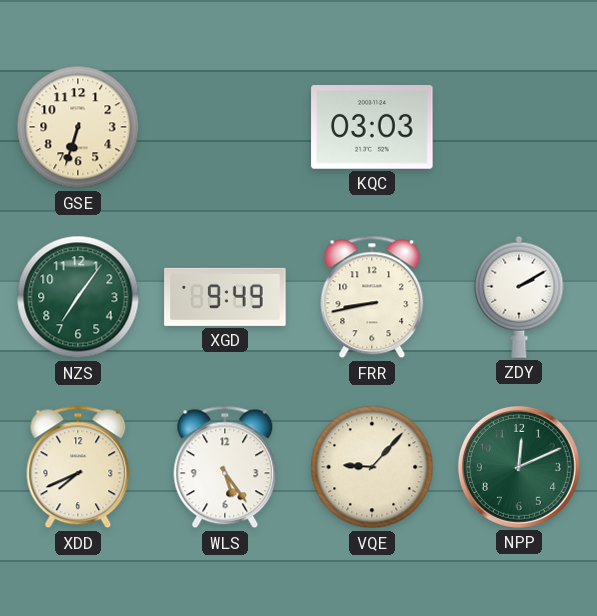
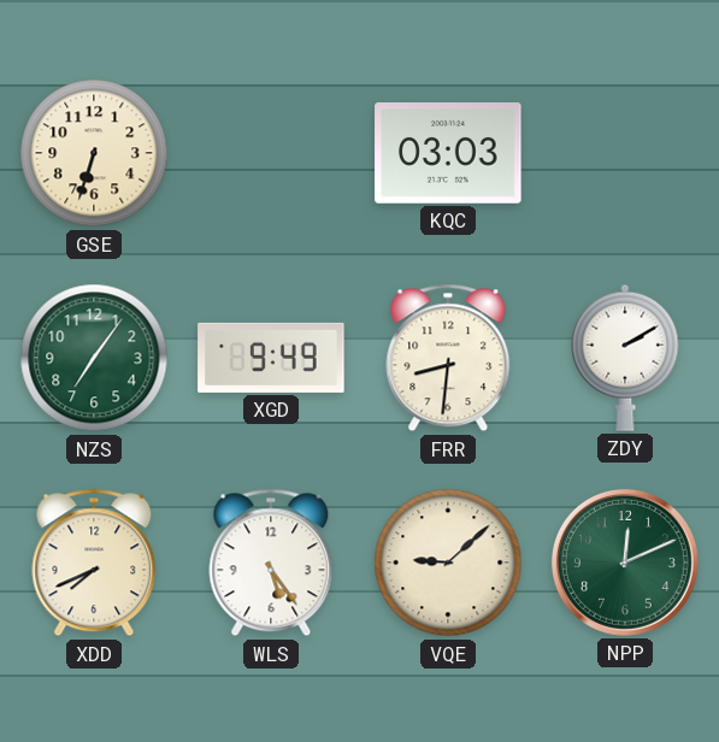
FRR: 8:43 -> 8:31 (448, 358)
VQE: 9:07 -> 9:08 (448, 563)
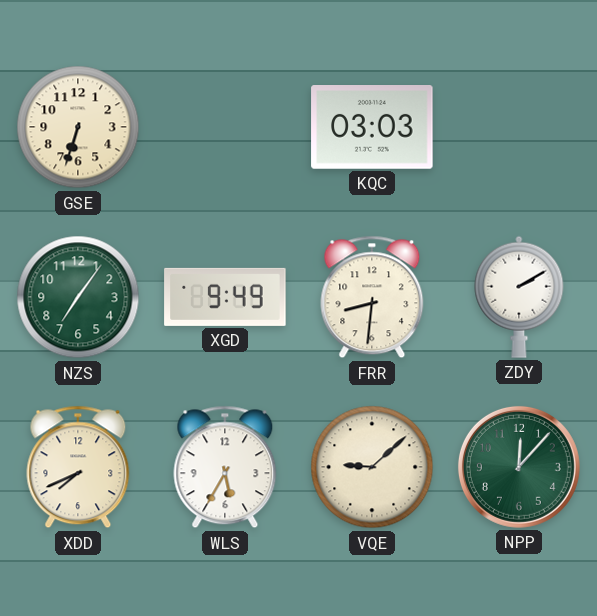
WLS: 5:24 -> 5:35 (225, 467)
NPP: 12:11 -> 12:07 (519, 467)
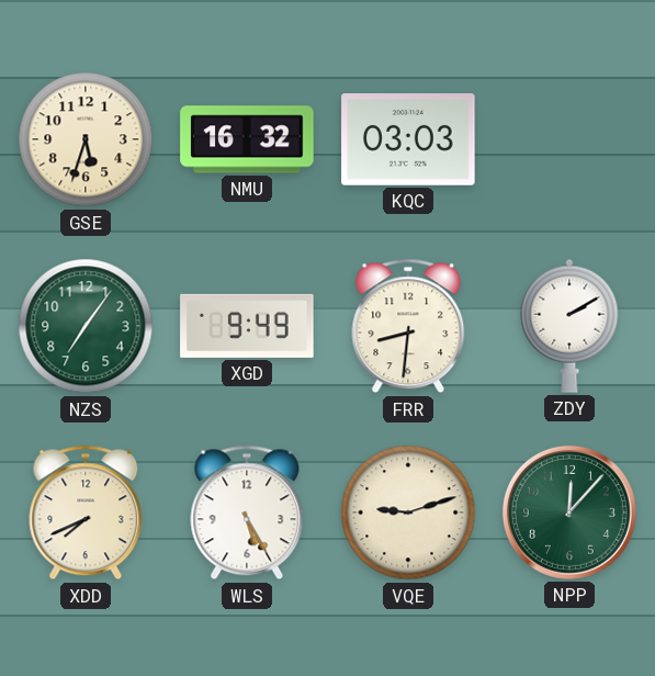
GSE: 6:33 -> 5:33 (86, 139)
NMU: none -> 16:32 (247, 139)
WLS: 5:35 -> 5:25 (247, 512)
VQE: 9:08 -> 9:12 (408, 512)
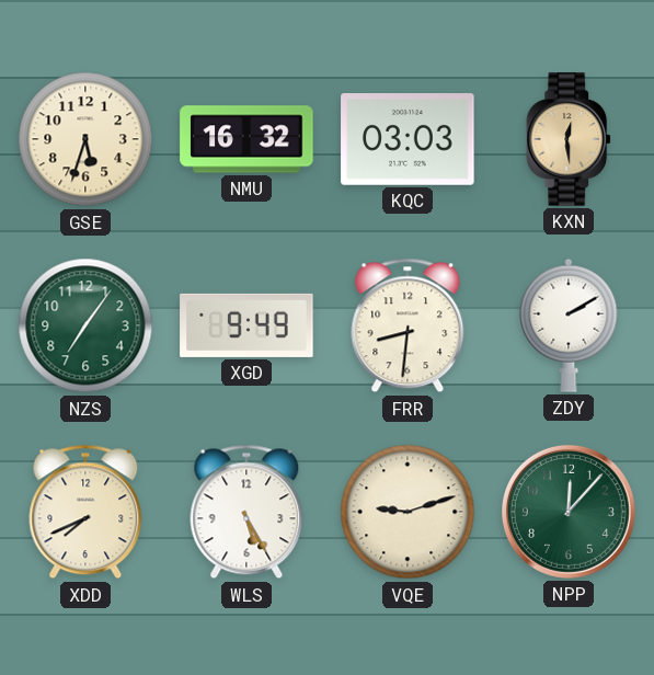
KXN: none -> 12:29 (570, 139)
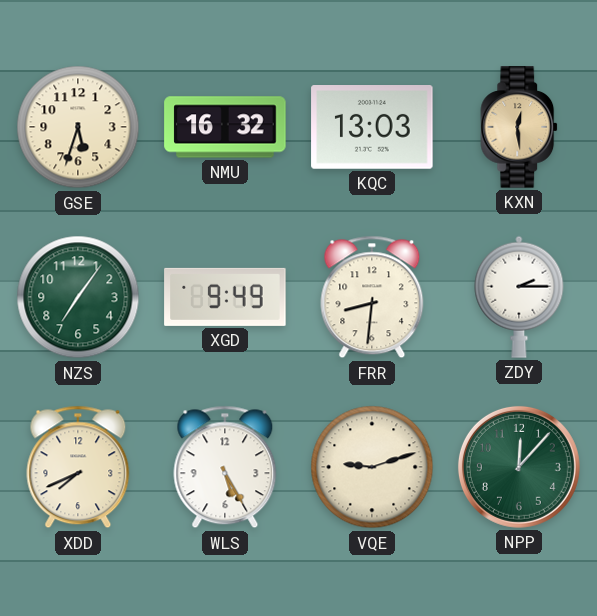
KQC: 03:03 -> 13:03 (372, 128)
ZDY: 2:10 -> 2:15 (519, 297)
